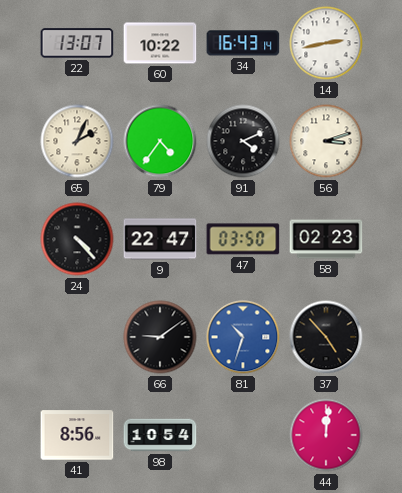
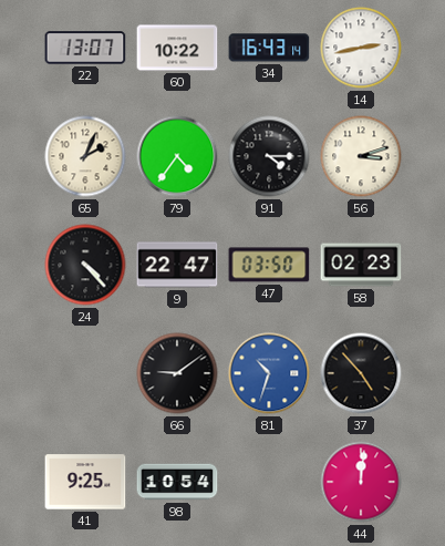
91: 4:11 -> 4:15 (269, 156)
41: 8:56 -> 9:25 (85, 482)
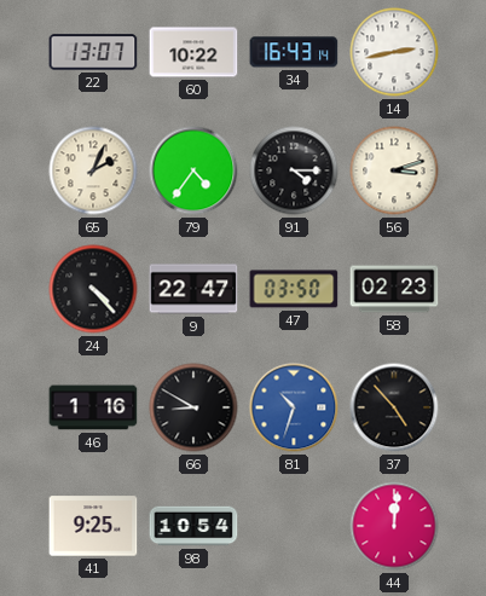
46: none -> 1:16 (93, 407)
66: 9:09 -> 8:50 (193, 407)
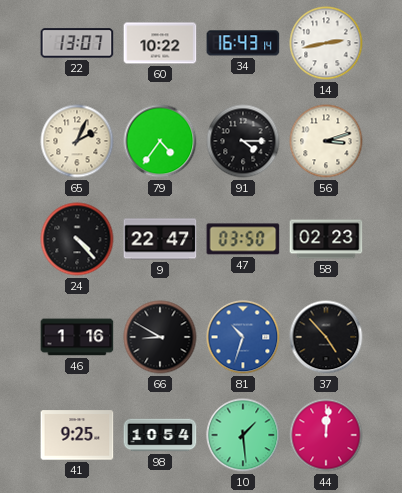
10: none -> 1:29 (243, 435)
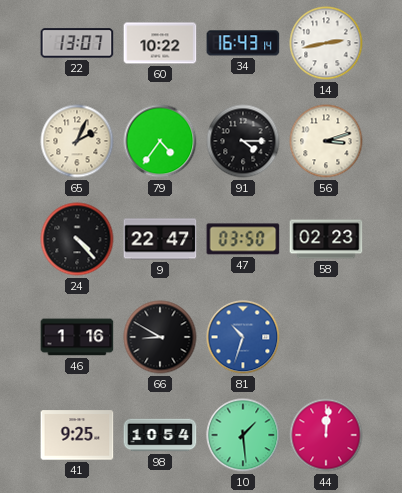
37: 4:53 -> none (326, 337)
